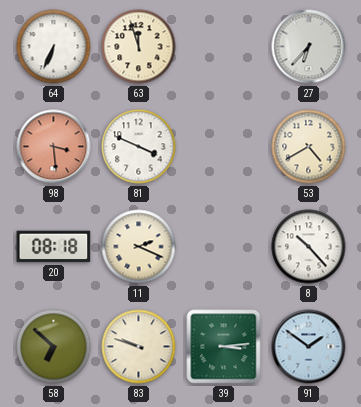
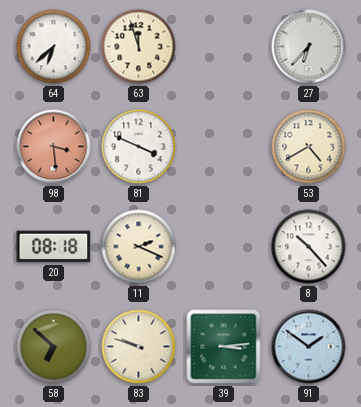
64: 6:34 -> 6:38 (54, 47)
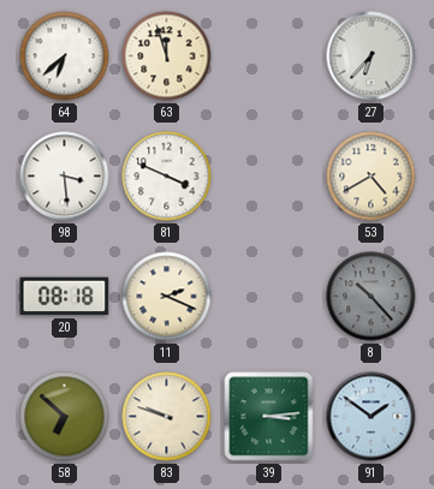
98 dial: salmon -> white (65, 177)
8 dial: white -> grey (371, 297)
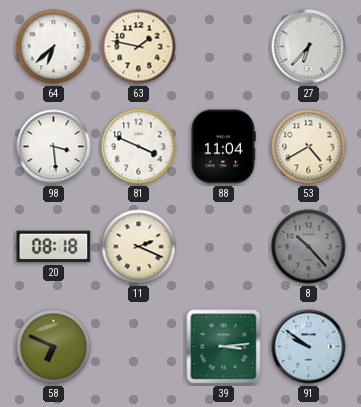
63: 11:57 -> 1:47 (139, 47)
88: none -> 11:04 (223, 147)
58: 6:52 -> 6:49 (54, 347)
83: 9:48 -> none (167, 417)
91: 1:51 -> 9:51 (309, 347)
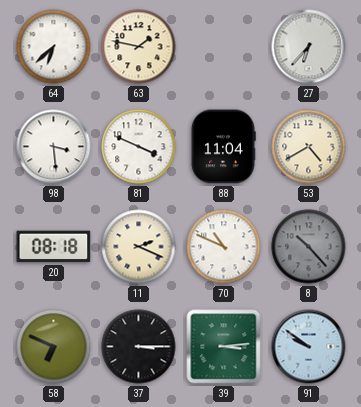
70: none -> 10:49 (224, 247)
37: none -> 3:15 (139, 347)
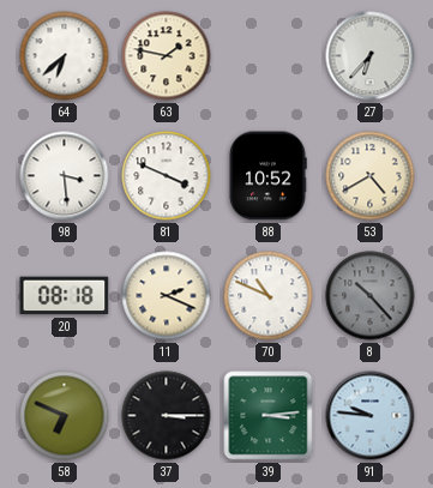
88: 11:04 -> 10:52 (267, 176)
91: 9:51 -> 9:46 (371, 416)
